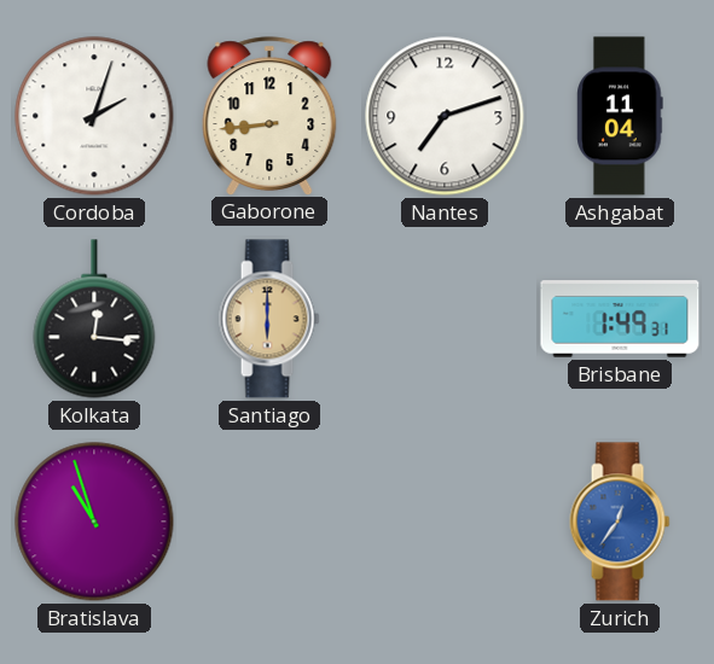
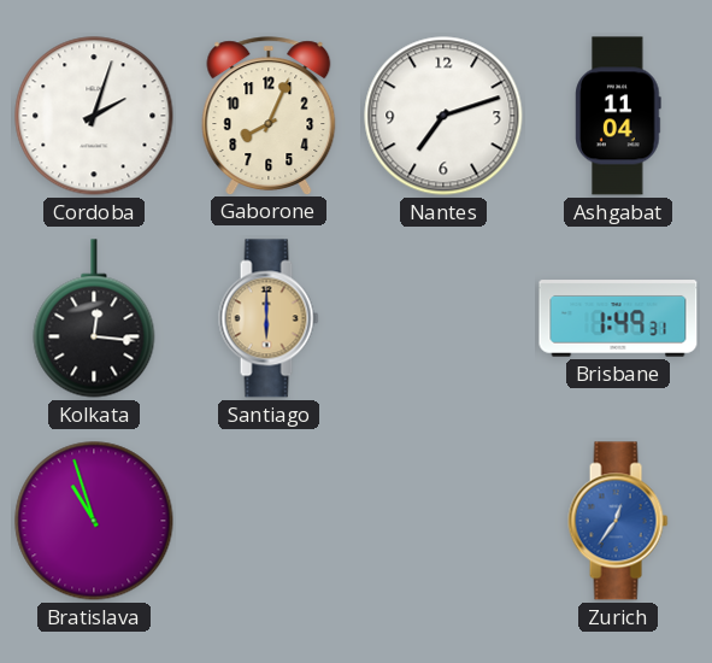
Gaborone: 8:44 -> 8:04 (269, 116)
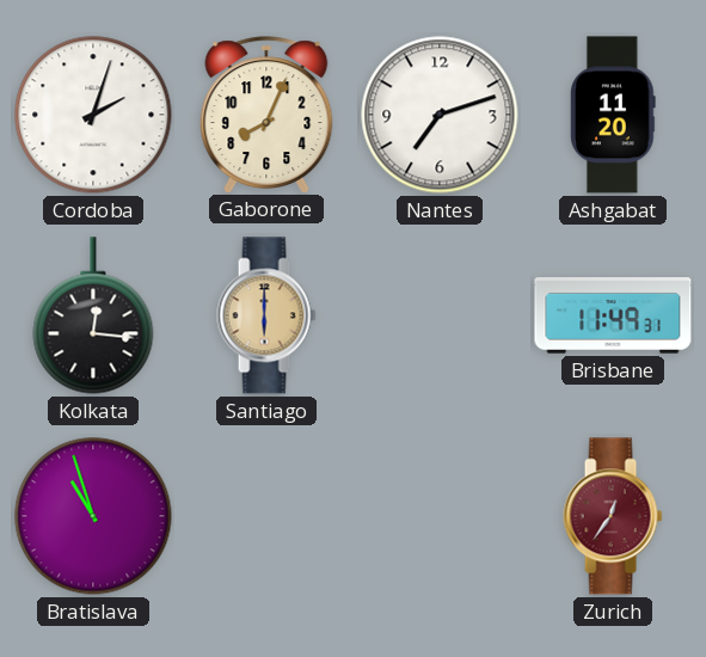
Ashgabat: 11:04 -> 11:20 (613, 115)
Brisbane: 1:49 -> 11:49 (613, 315)
Zurich dial: blue -> burgundy (613, 516)
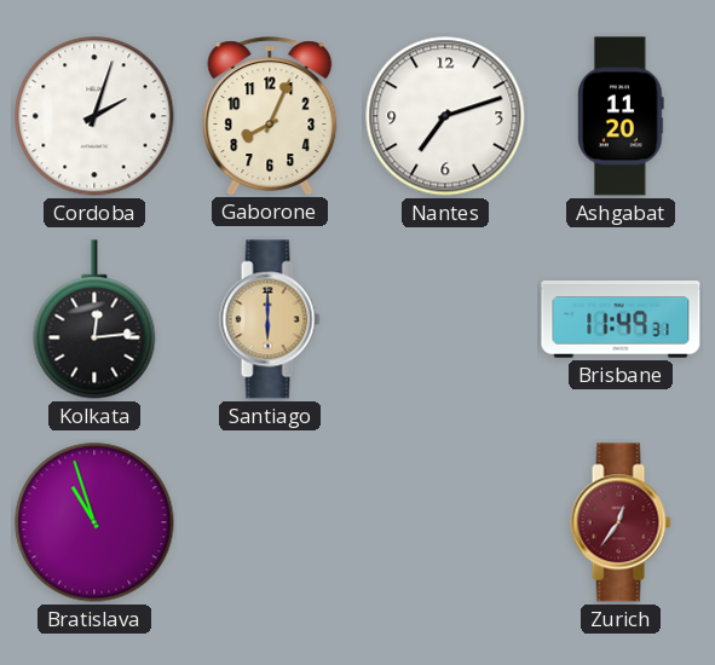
Kolkata: 12:16 -> 12:14 (94, 319)
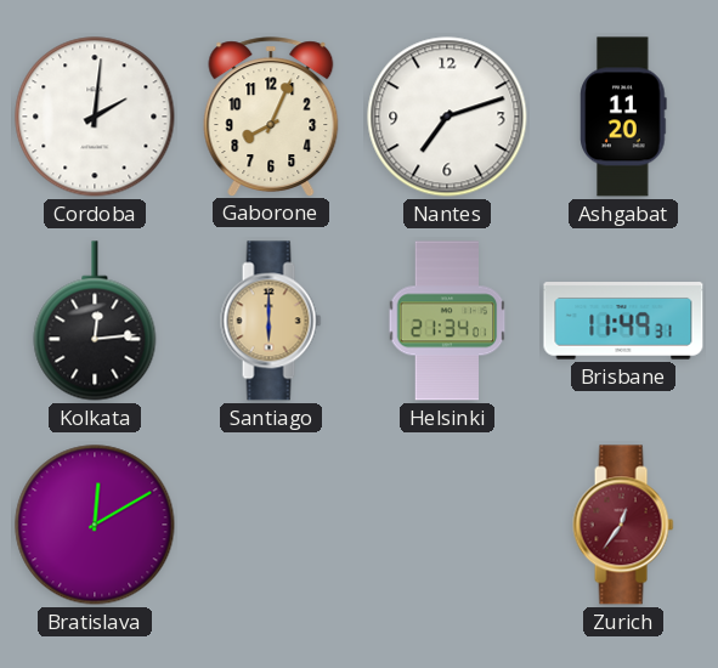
Cordoba: 2:03 -> 2:01 (95, 117)
Helsinki: none -> 21:34 (447, 321)
Bratislava: 10:57 -> 12:10 (95, 525)
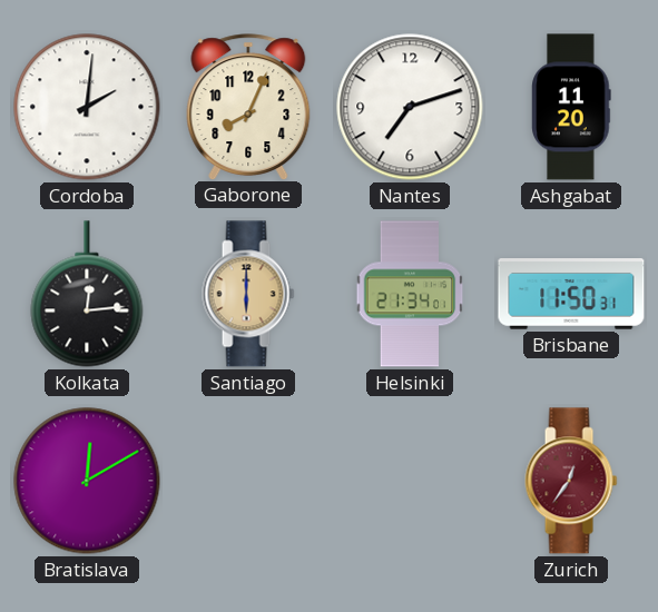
Brisbane: 11:49 -> 11:50 (571, 294)
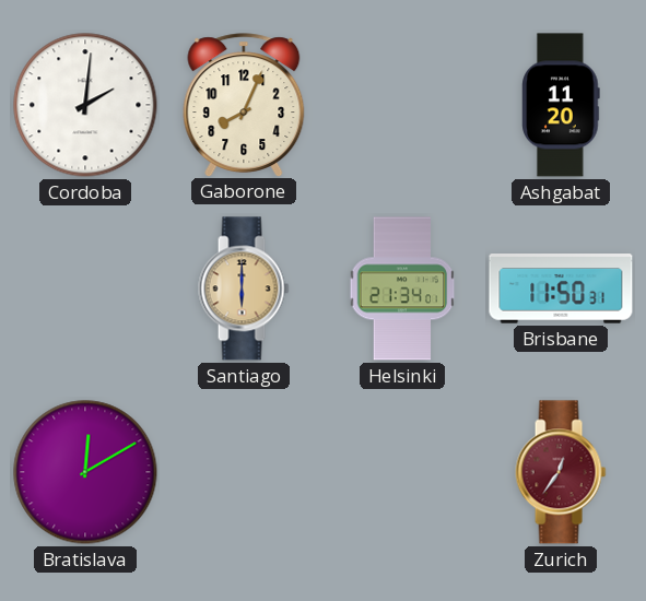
Nantes: 7:12 -> none (410, 107)
Kolkata: 12:14 -> none (87, 294)
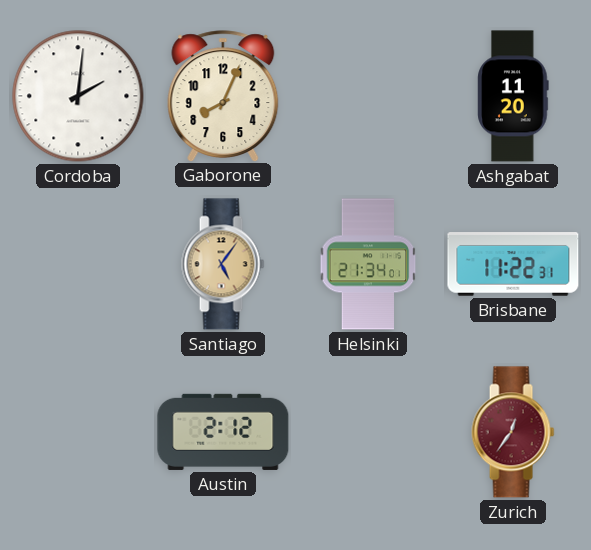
Santiago: 6:00 -> 5:06 (223, 264)
Brisbane: 11:50 -> 11:22 (513, 264)
Bratislava: 12:10 -> none (85, 472)
Austin: none -> 2:12 (223, 432)
